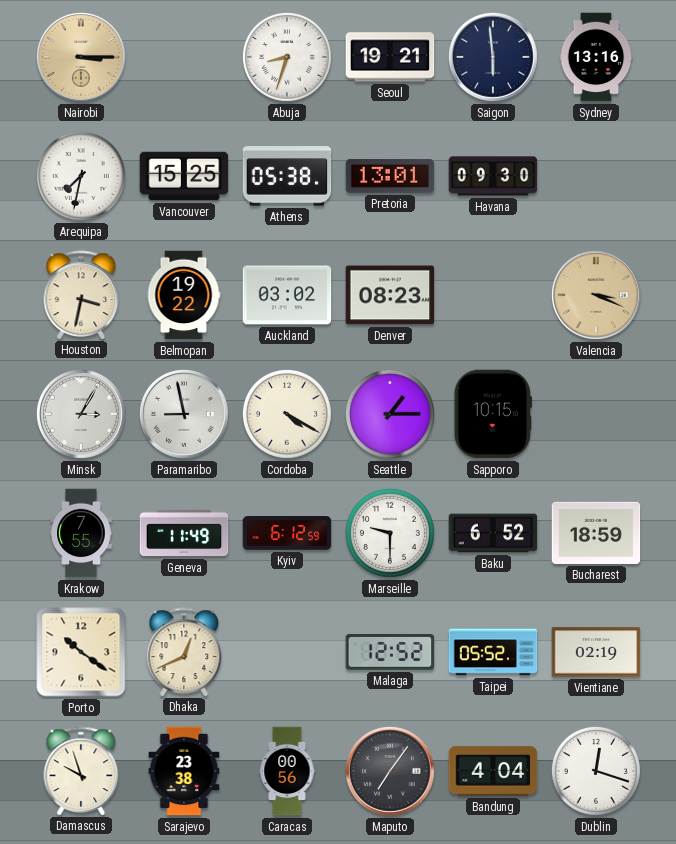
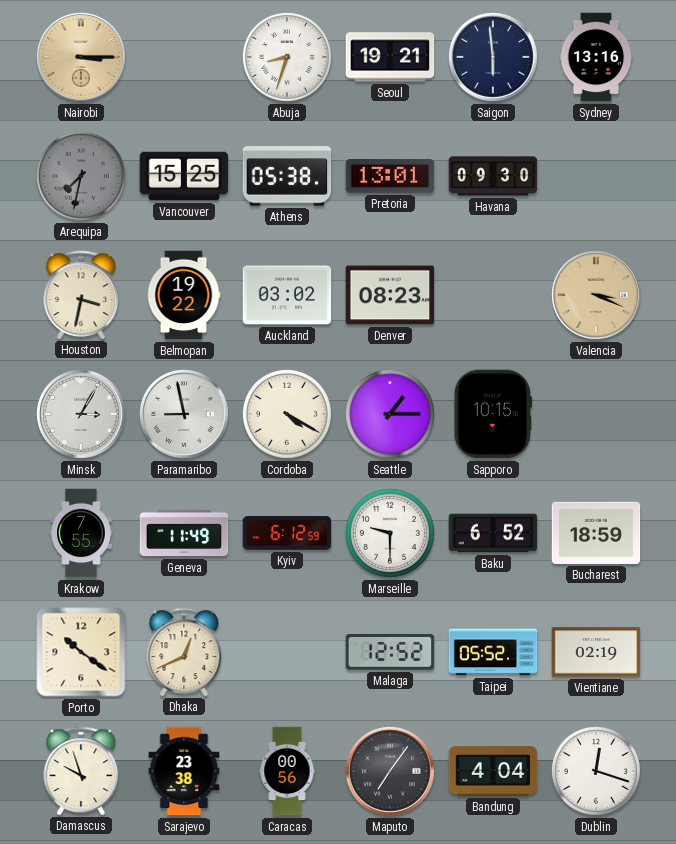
Arequipa dial: white -> grey (81, 176)
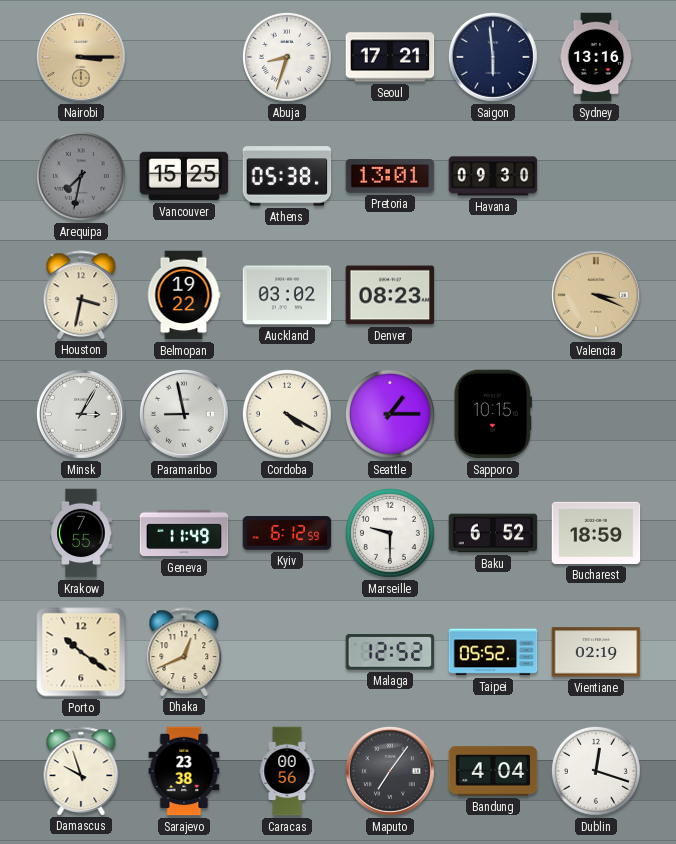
Seoul: 19:21 -> 17:21 (390, 57)
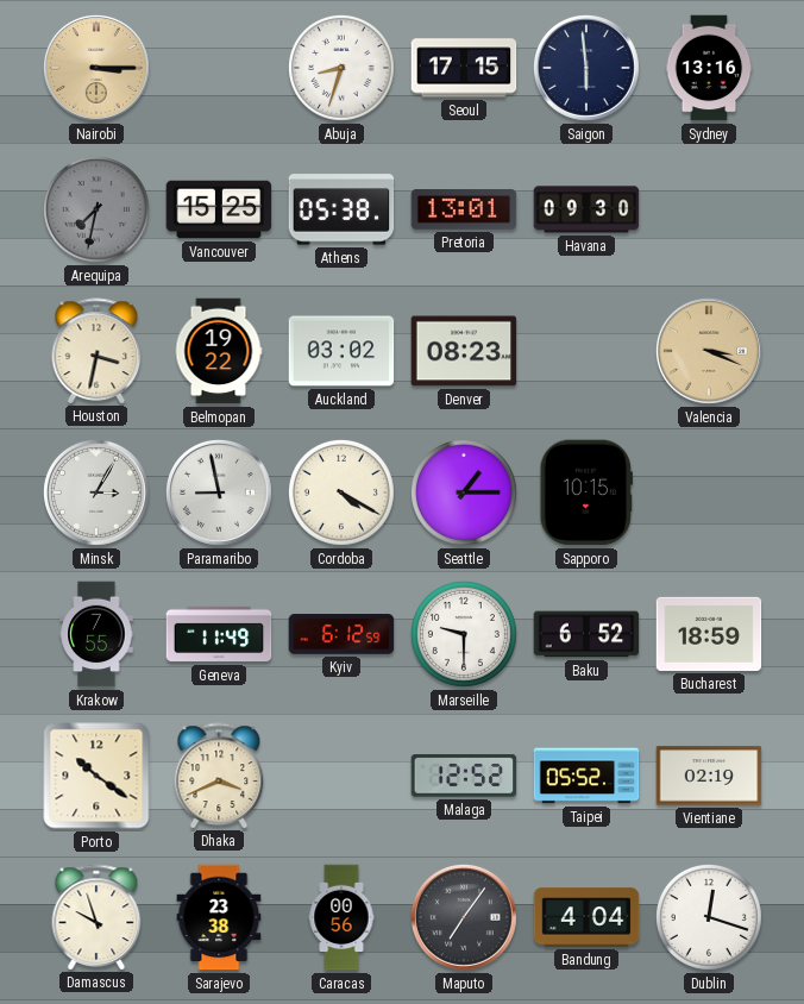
Seoul: 17:21 -> 17:15 (464, 68)
Dhaka: 12:41 -> 3:41 (219, 776)
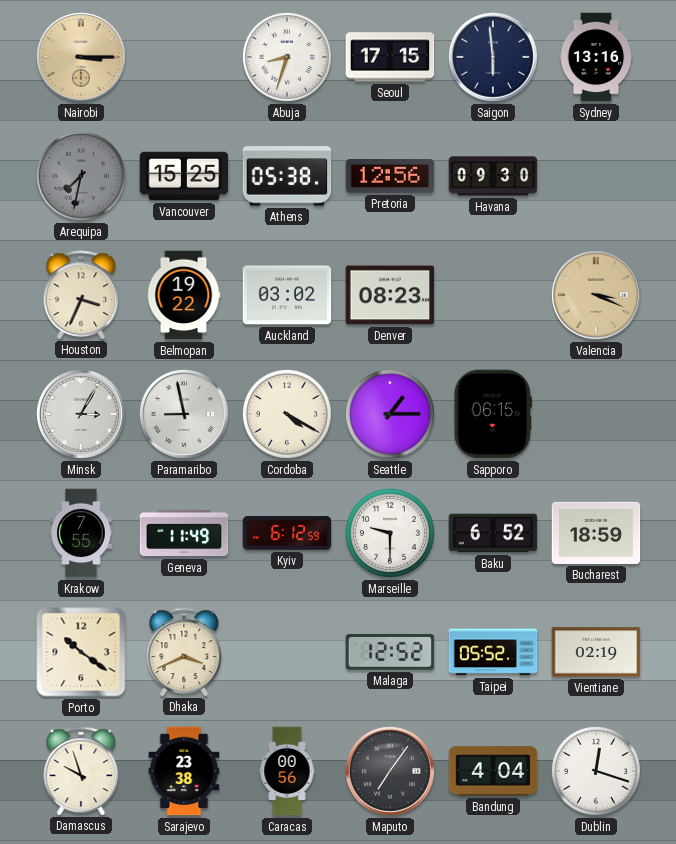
Pretoria: 13:01 -> 12:56 (390, 176)
Houston: 3:32 -> 3:34 (81, 295)
Sapporo: 10:15 -> 06:15 (493, 414)
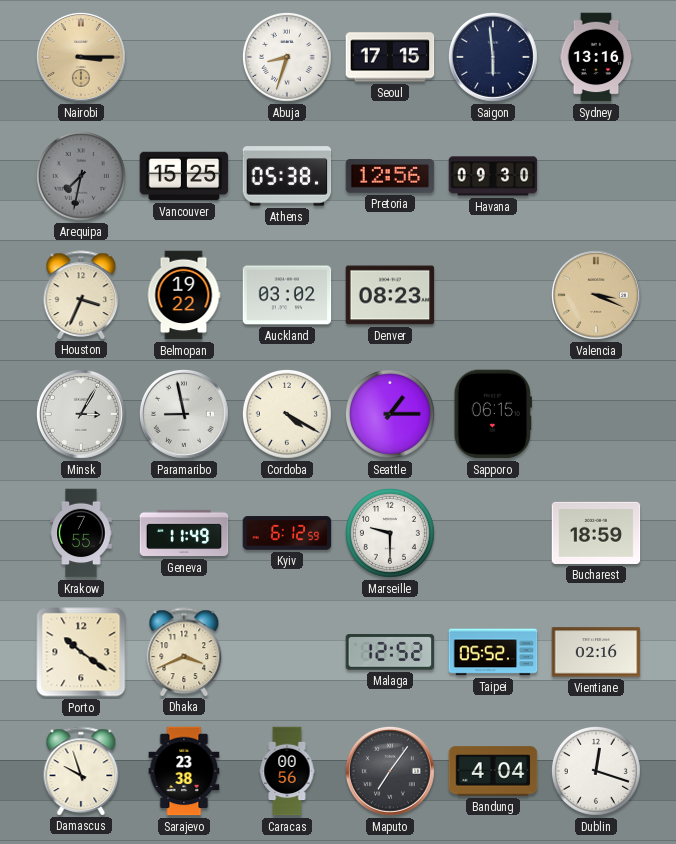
Baku: 6:52 -> none (493, 533)
Vientiane: 02:19 -> 02:16 (596, 652)
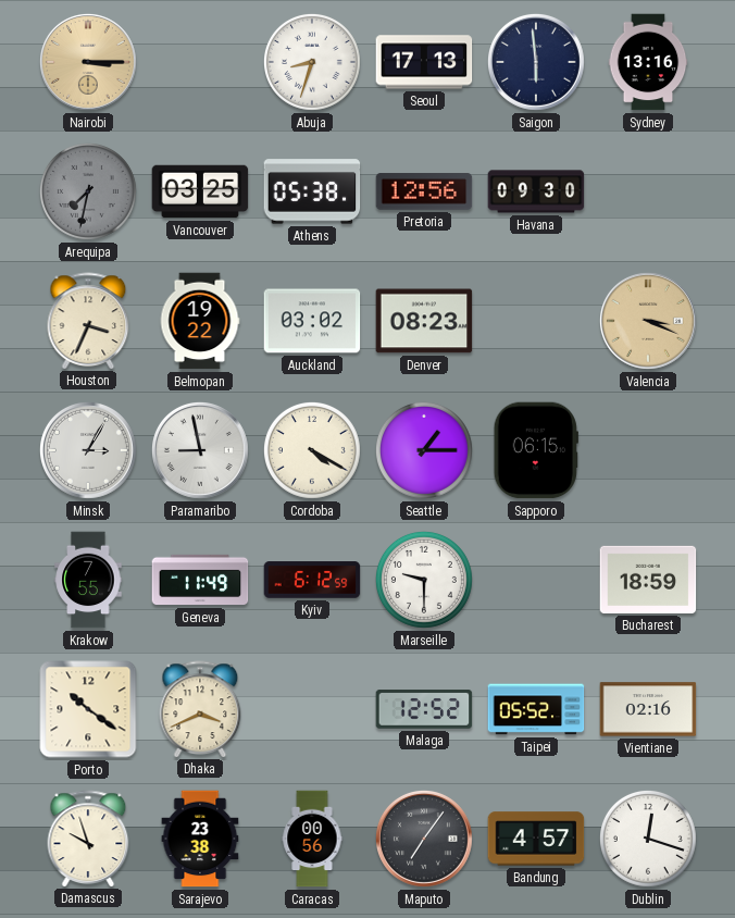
Seoul: 17:15 -> 17:13 (424, 62)
Vancouver: 15:25 -> 03:25 (200, 191)
Bandung: 4:04 -> 4:57 (536, 839)
